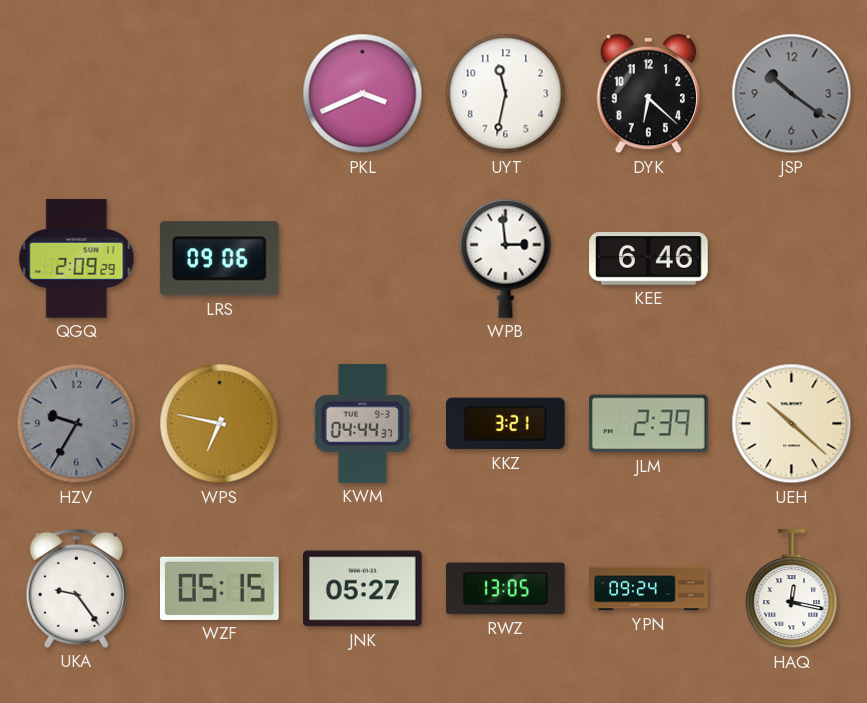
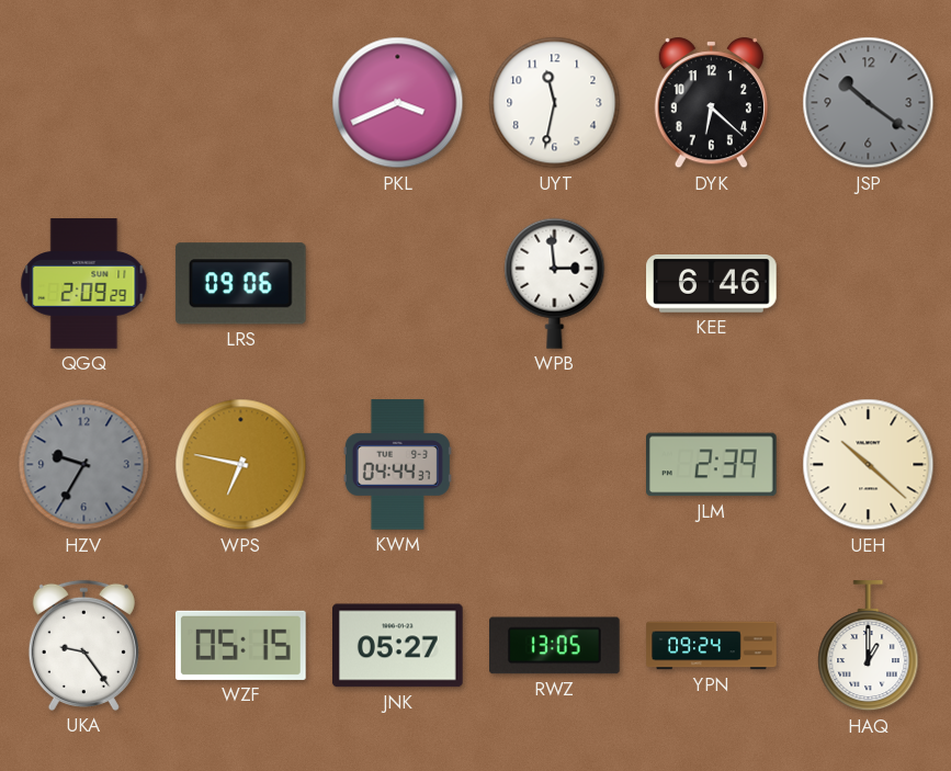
KKZ: 3:21 -> none (506, 424)
HAQ: 12:17 -> 1:00 (869, 646)
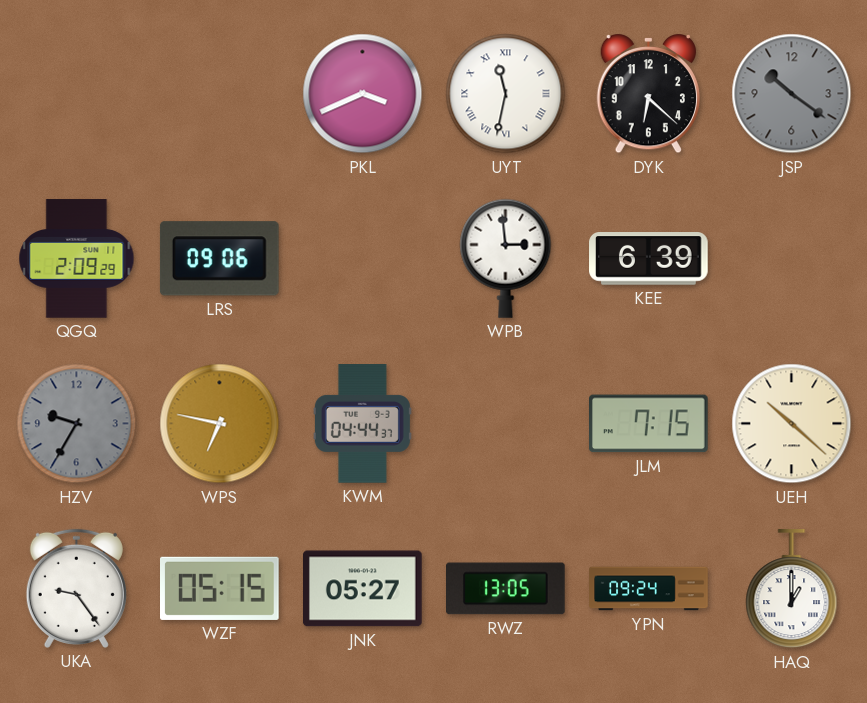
UYT numerals: Arabic -> Roman (506, 94)
KEE: 6:46 -> 6:39 (649, 259)
JLM: 2:39 -> 7:15 (649, 424)
